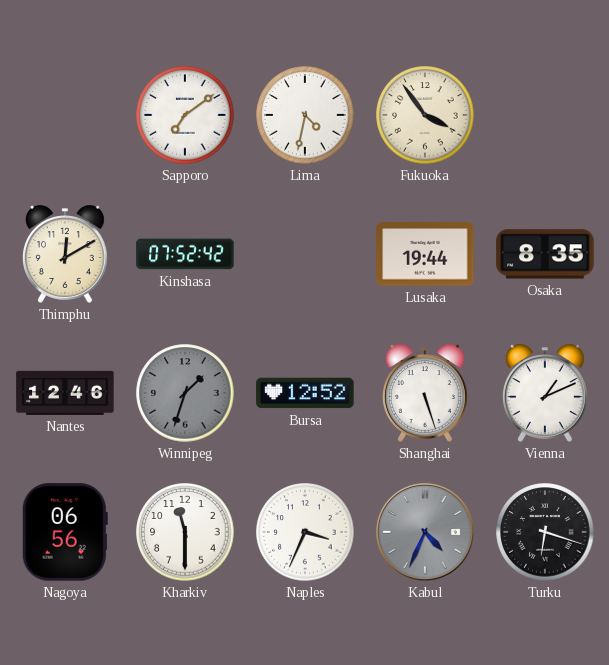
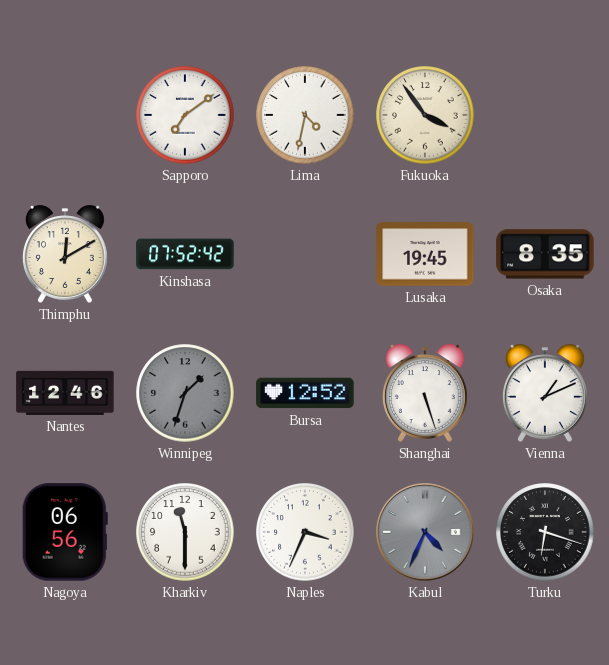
Lusaka: 19:44 -> 19:45 (425, 254)
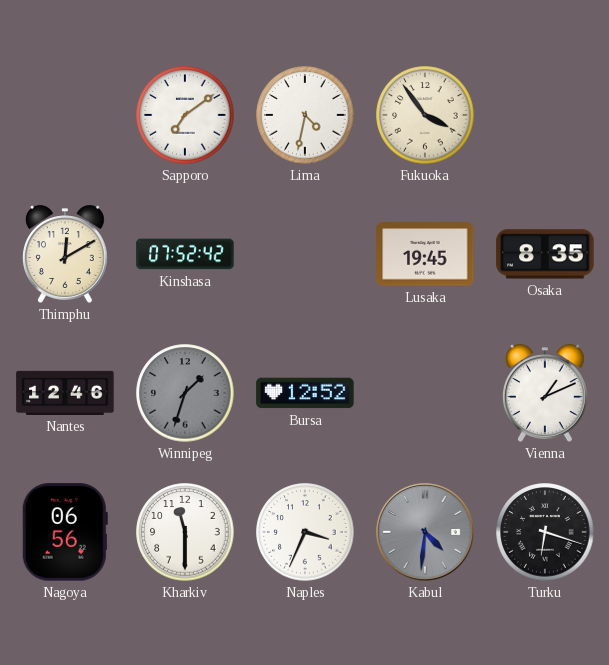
Shanghai: 5:27 -> none (425, 393)
Kabul: 4:34 -> 4:31 (425, 532)
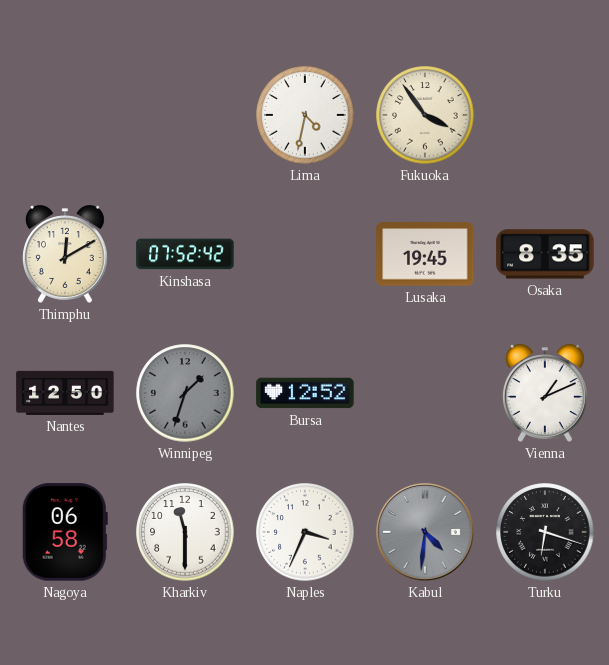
Sapporo: 7:09 -> none (185, 115)
Nantes: 12:46 -> 12:50 (65, 393)
Nagoya: 06:56 -> 06:58 (65, 532)
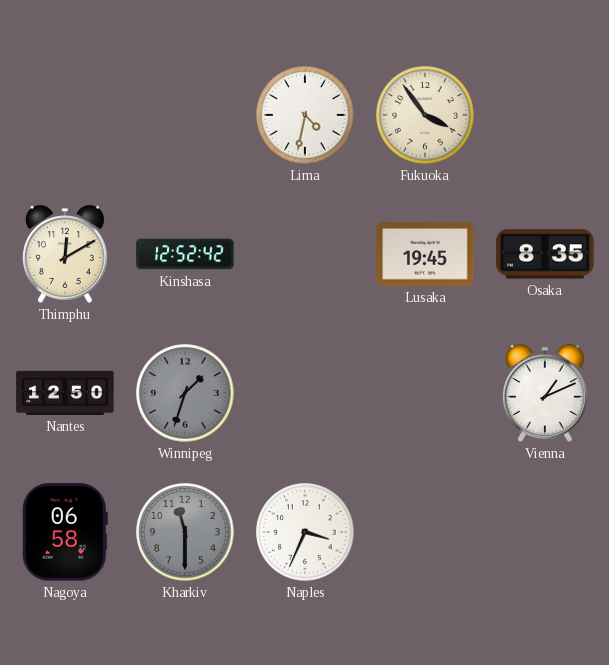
Kinshasa: 07:52 -> 12:52 (185, 254)
Bursa: 12:52 -> none (305, 393)
Kharkiv dial: white -> grey (185, 532)
Kabul: 4:31 -> none (425, 532)
Turku: 6:18 -> none (545, 532)
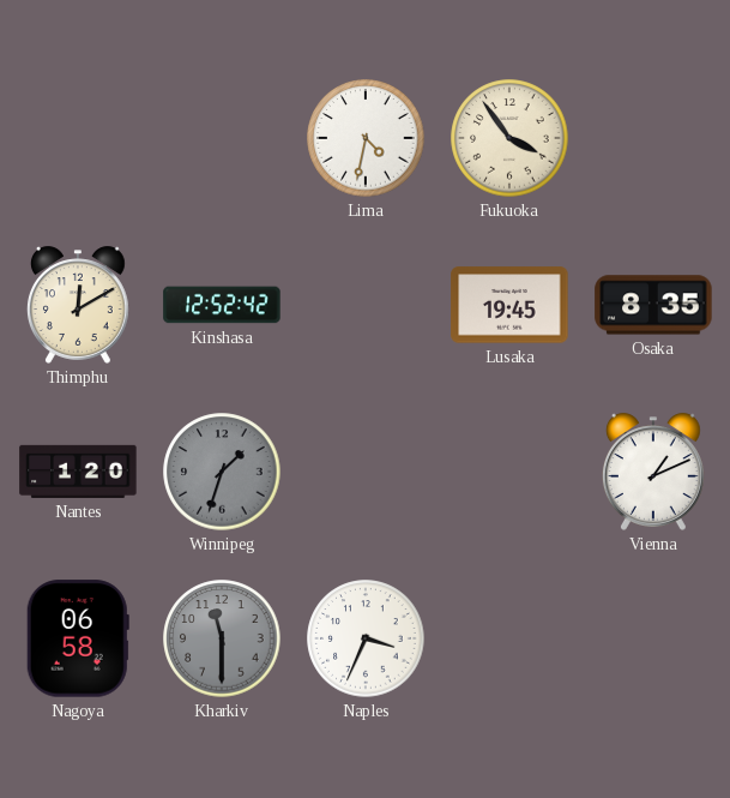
Nantes: 12:50 -> 1:20 (78, 472)
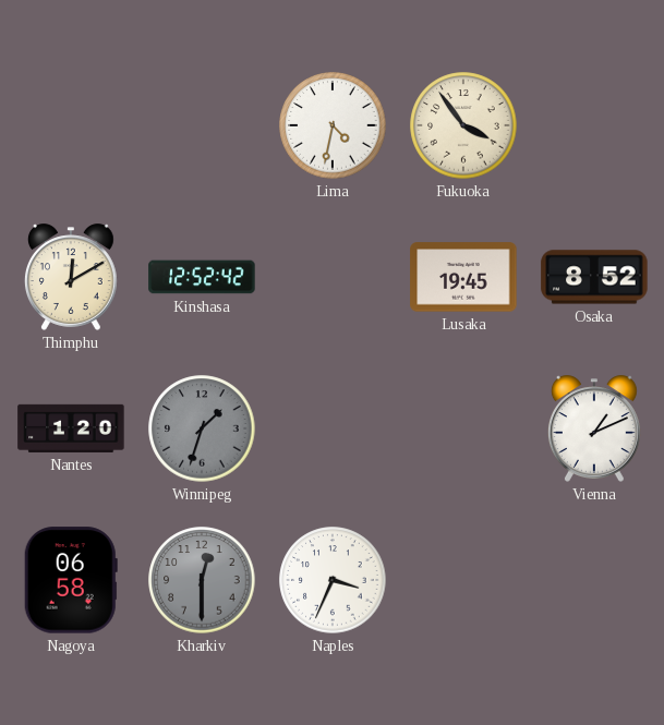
Osaka: 8:35 -> 8:52 (594, 277)
Kharkiv: 11:30 -> 12:30 (202, 580)
